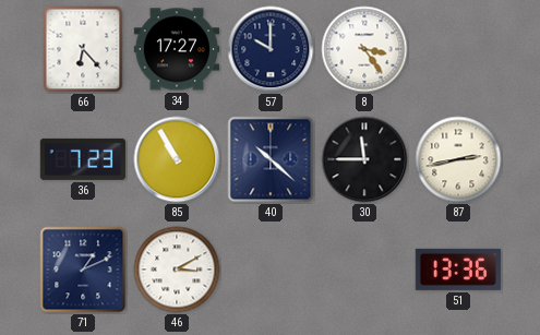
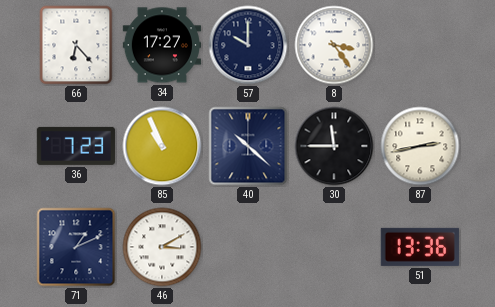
85: 10:55 -> 10:56 (162, 146)
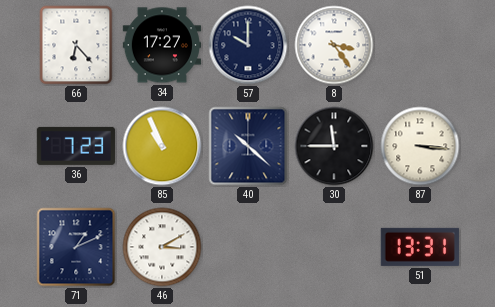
87: 2:43 -> 3:16 (420, 146)
51: 13:36 -> 13:31 (420, 247)
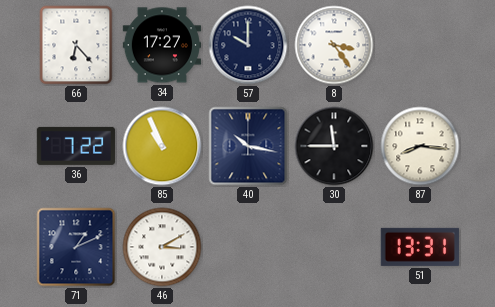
36: 7:23 -> 7:22 (76, 146)
40: 10:22 -> 10:17 (248, 146)
87: 3:16 -> 8:16 (420, 146)
